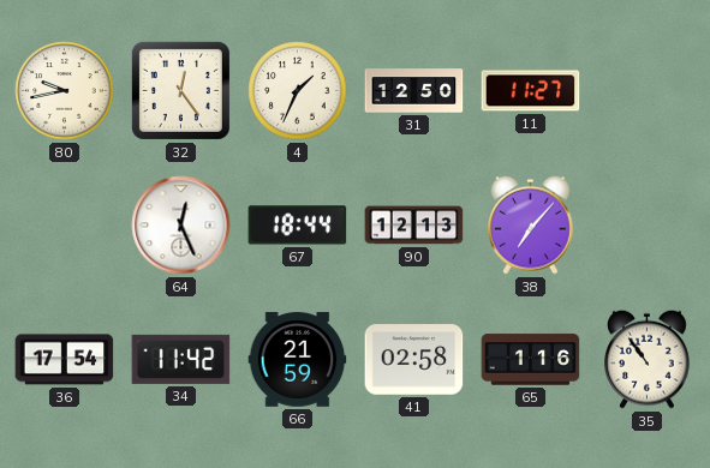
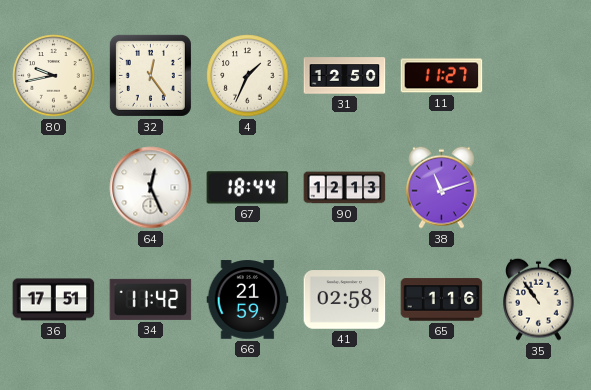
38: 7:07 -> 11:12 (442, 187)
36: 17:54 -> 17:51 (54, 300)
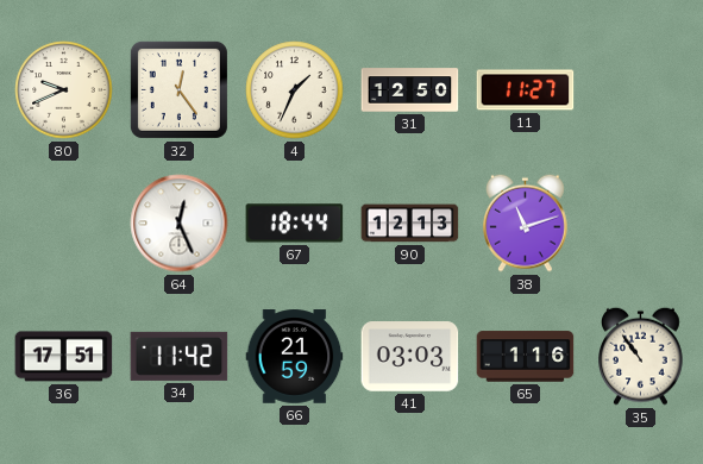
80: 9:43 -> 9:41 (64, 90)
41: 02:58 -> 03:03 (410, 357)
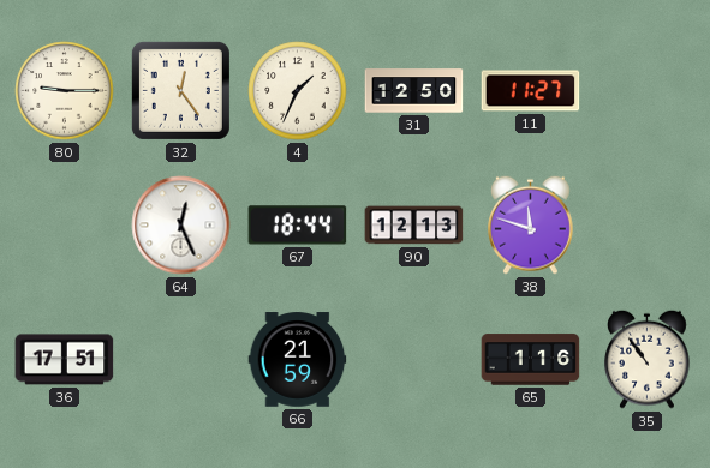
80: 9:41 -> 9:15 (65, 91)
38: 11:12 -> 11:48 (531, 224)
34: 11:42 -> none (180, 356)
41: 03:03 -> none (410, 357)
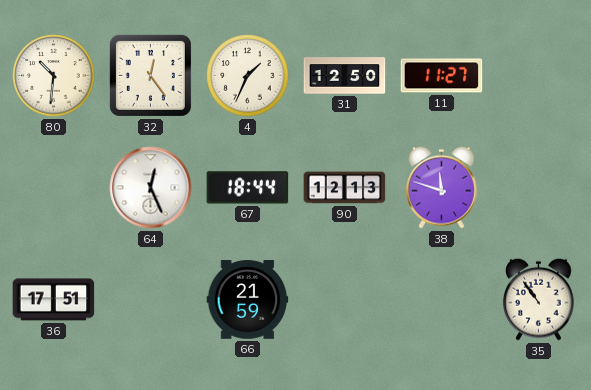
80: 9:15 -> 10:31 (54, 76)
65: 1:16 -> none (531, 360)
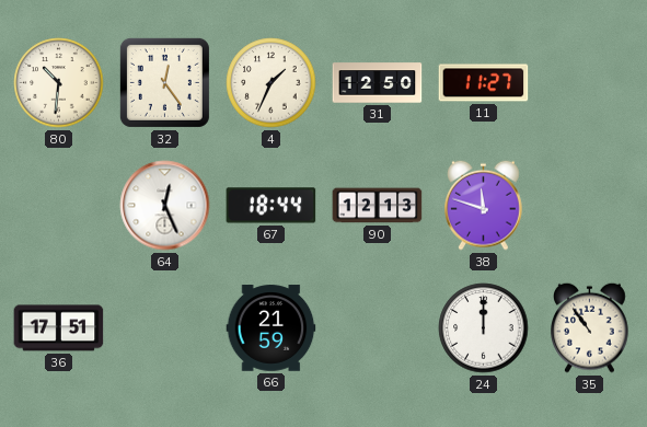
24: none -> 12:00 (484, 328)
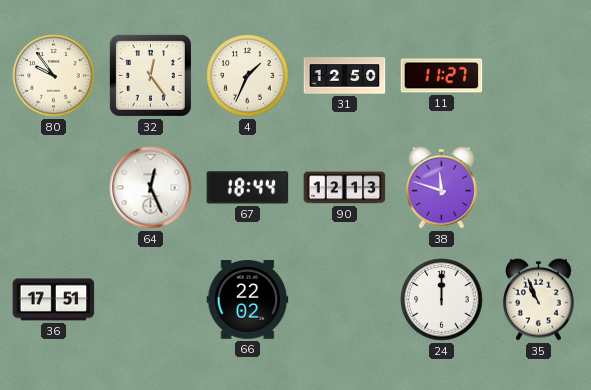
80: 10:31 -> 9:54 (54, 76)
66: 21:59 -> 22:02 (248, 300)
35: 10:54 -> 10:56 (539, 299)
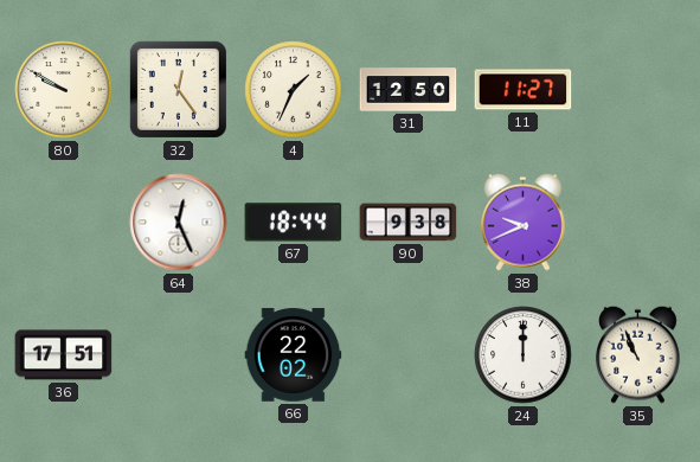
80: 9:54 -> 9:50 (64, 90)
90: 12:13 -> 9:38 (409, 223)
38: 11:48 -> 9:41 (524, 222)
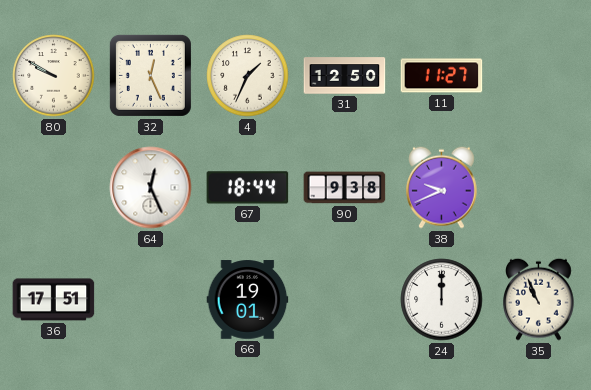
32: 12:24 -> 12:26 (150, 75)
66: 22:02 -> 19:01 (248, 300)
